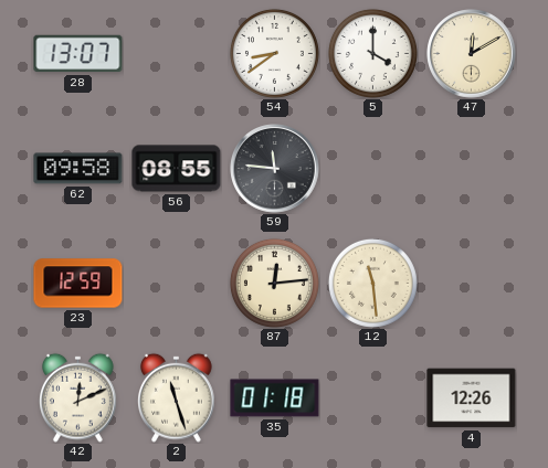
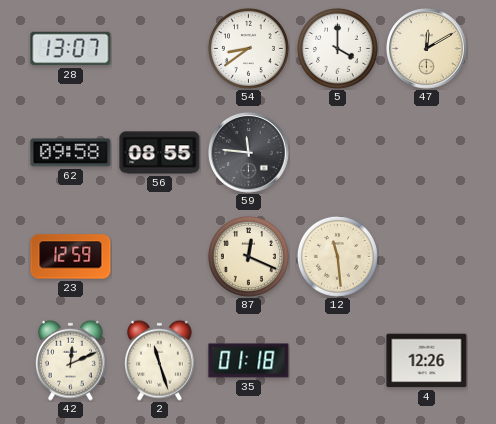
87: 12:14 -> 12:19 (248, 256)
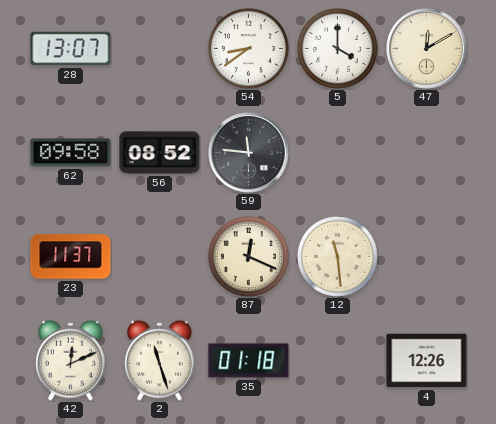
56: 08:55 -> 08:52 (160, 153)
23: 12:59 -> 11:37 (71, 257)
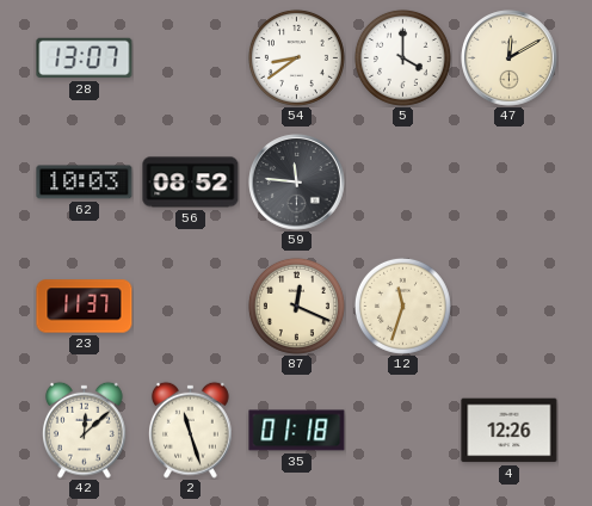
62: 09:58 -> 10:03 (85, 183)
12: 11:29 -> 11:33 (402, 306)
42: 12:11 -> 12:08 (85, 430)
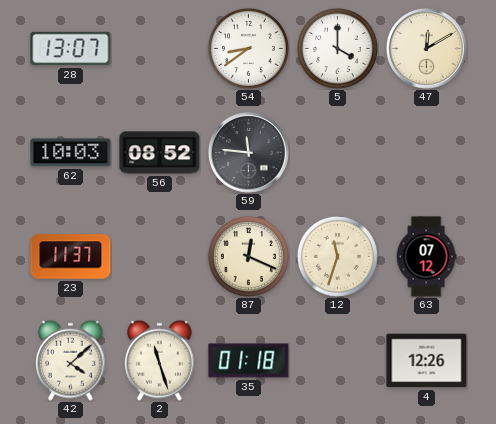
63: none -> 07:12 (426, 257)
42: 12:08 -> 4:08 (71, 360)
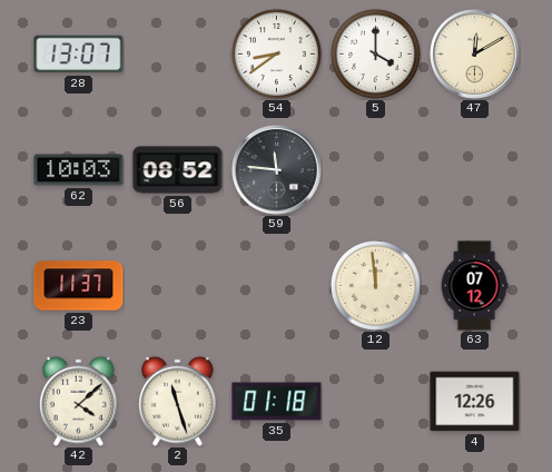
87: 12:19 -> none (248, 256)
12: 11:33 -> 11:59 (375, 285)
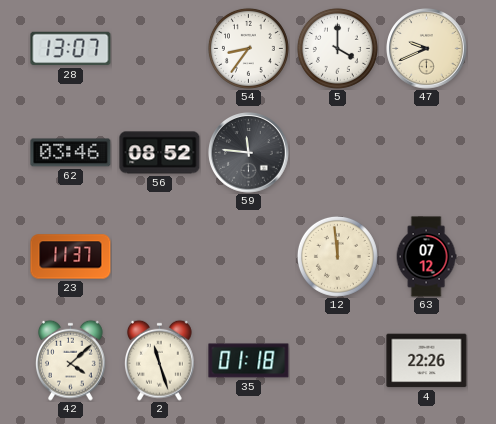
54: 8:39 -> 8:36 (248, 48)
47: 12:10 -> 9:41 (427, 49)
62: 10:03 -> 03:46 (71, 153)
4: 12:26 -> 22:26 (427, 361)
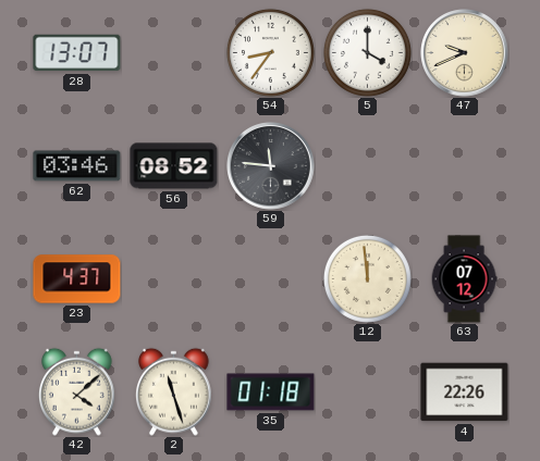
23: 11:37 -> 4:37 (77, 279)
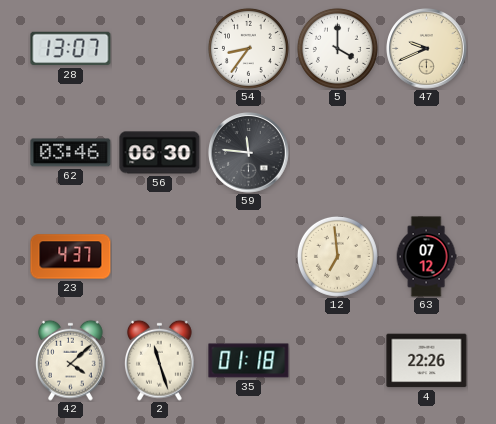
56: 08:52 -> 06:30 (160, 153)
12: 11:59 -> 6:59 (337, 256)
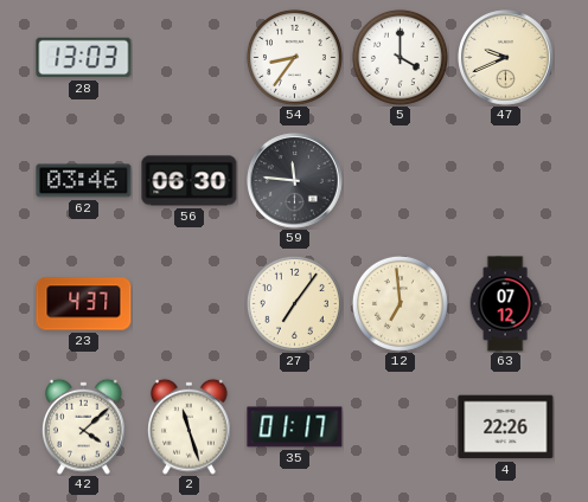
28: 13:07 -> 13:03 (84, 58)
27: none -> 7:06 (294, 303)
35: 01:18 -> 01:17 (295, 427)
